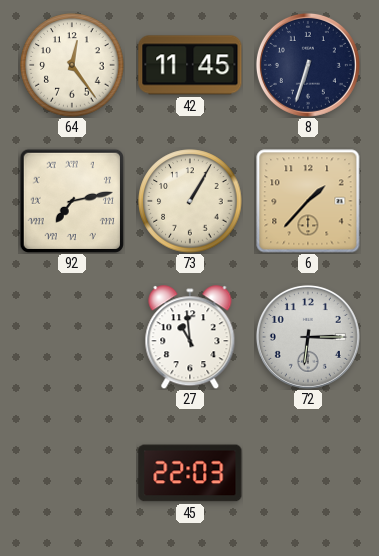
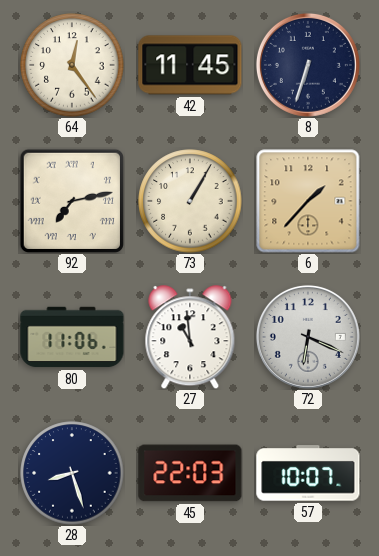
80: none -> 11:06 (72, 337)
72: 6:15 -> 6:19 (308, 337)
28: none -> 8:27 (72, 473)
57: none -> 10:07 (308, 473)
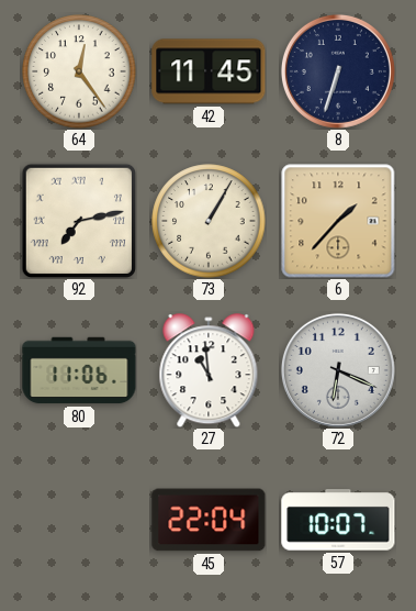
28: 8:27 -> none (72, 473)
45: 22:03 -> 22:04 (209, 520)
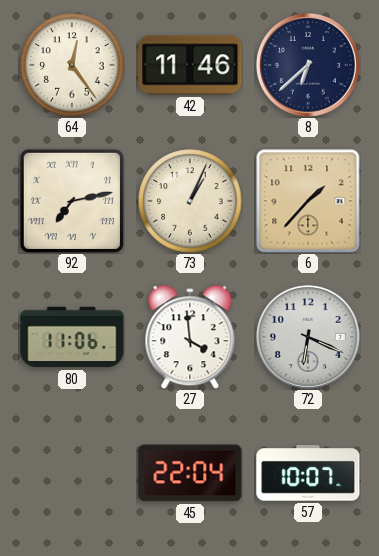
42: 11:45 -> 11:46 (190, 65)
8: 6:33 -> 6:38 (308, 65)
73: 1:05 -> 1:04 (190, 201)
27: 10:59 -> 3:59 (190, 337)
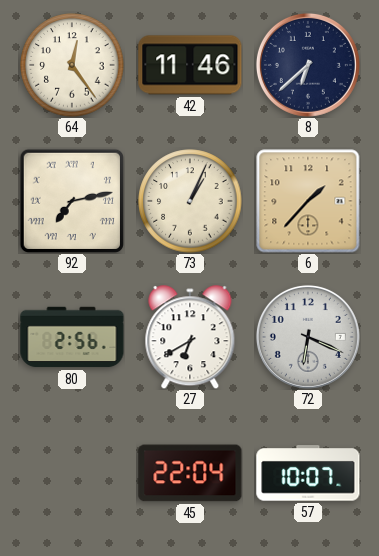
80: 11:06 -> 2:56 (72, 337)
27: 3:59 -> 6:40 (190, 337)
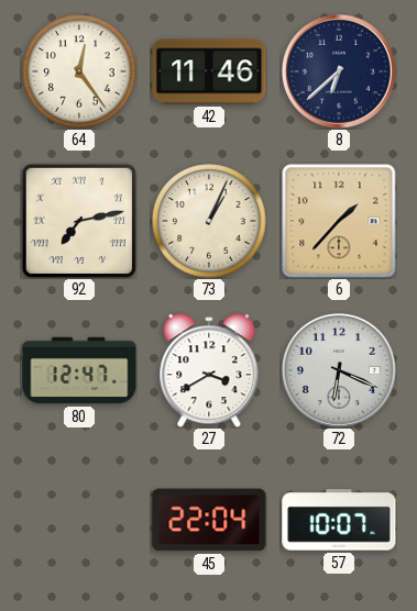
80: 2:56 -> 12:47 (79, 370)
27: 6:40 -> 3:40 (209, 370)
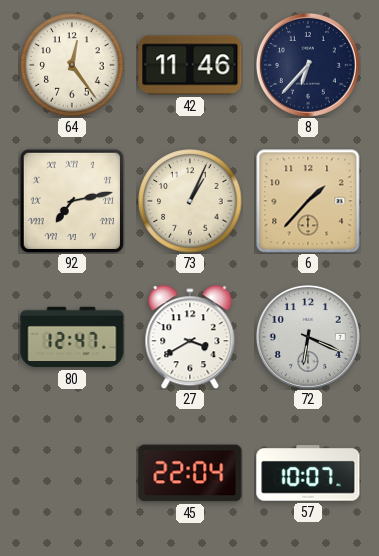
8: 6:38 -> 6:37 (308, 65)
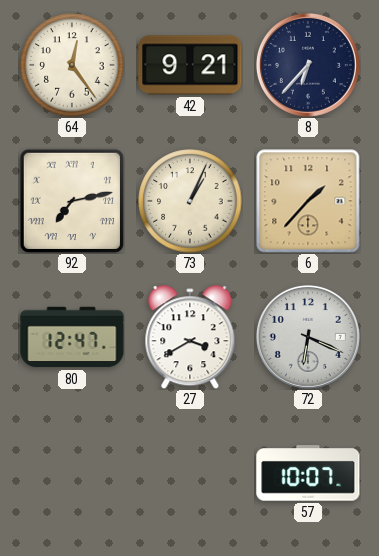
42: 11:46 -> 9:21 (190, 65)
45: 22:04 -> none (190, 473)
